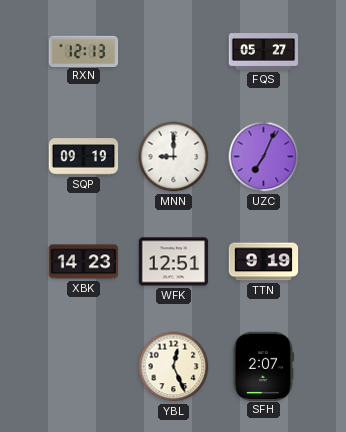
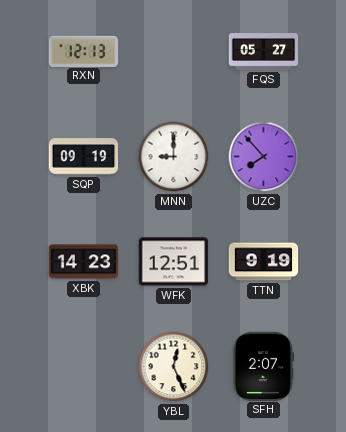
UZC: 7:04 -> 7:53 (264, 157)
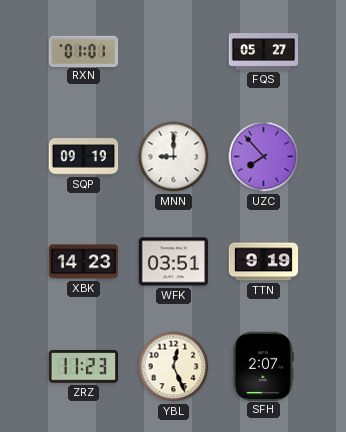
RXN: 12:13 -> 01:01 (84, 51)
WFK: 12:51 -> 03:51 (174, 262)
ZRZ: none -> 11:23 (83, 367)
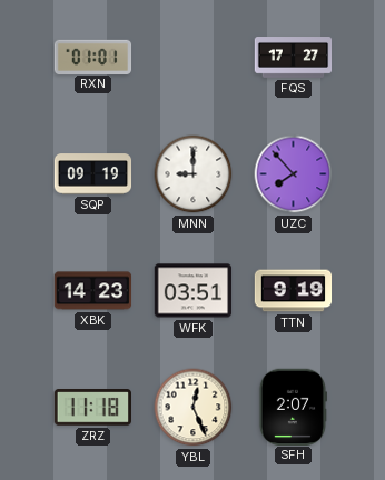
FQS: 05:27 -> 17:27 (294, 58)
ZRZ: 11:23 -> 11:18 (92, 408)
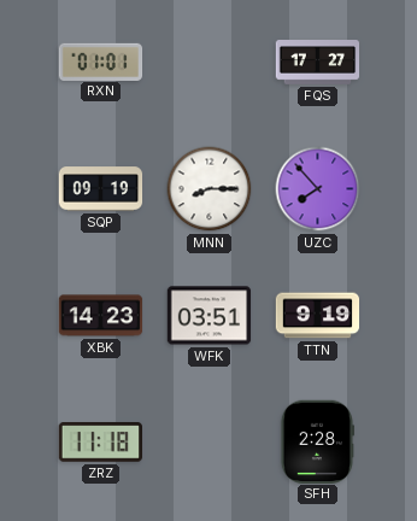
MNN: 9:00 -> 8:15 (210, 189)
YBL: 12:26 -> none (194, 408)
SFH: 2:07 -> 2:28 (317, 441)
